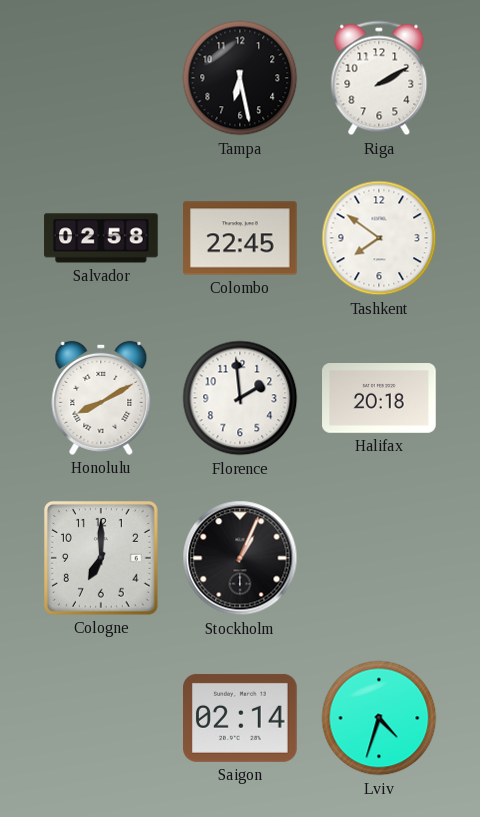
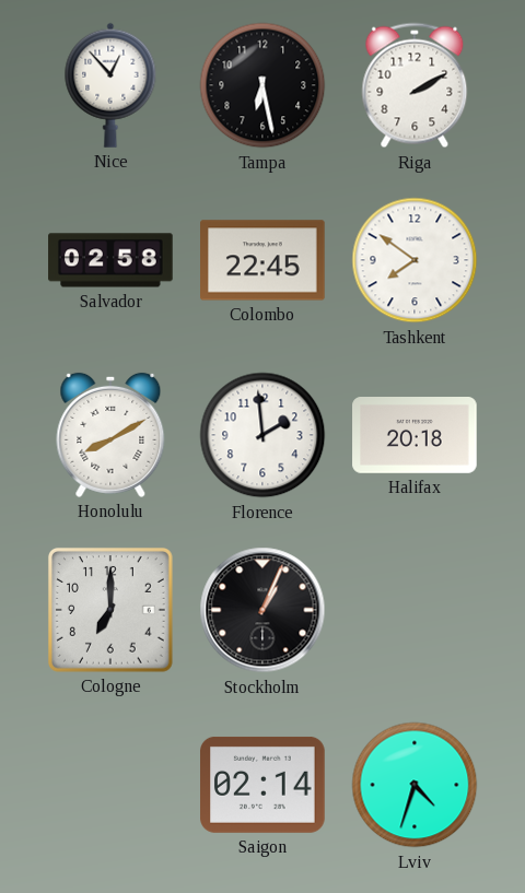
Nice: none -> 12:53 (110, 85)
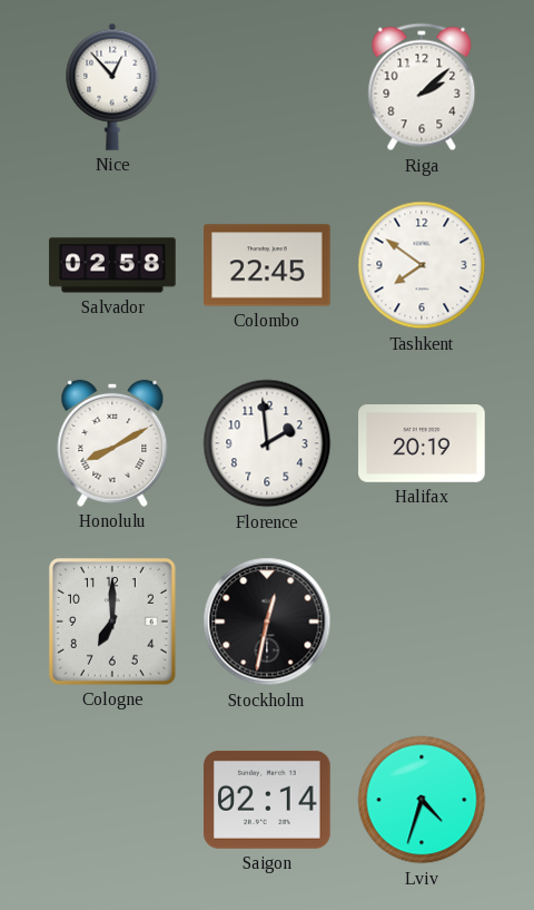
Tampa: 6:28 -> none (262, 85)
Riga: 2:10 -> 2:08 (422, 87)
Halifax: 20:18 -> 20:19 (422, 444)
Stockholm: 1:04 -> 12:32 (267, 622)
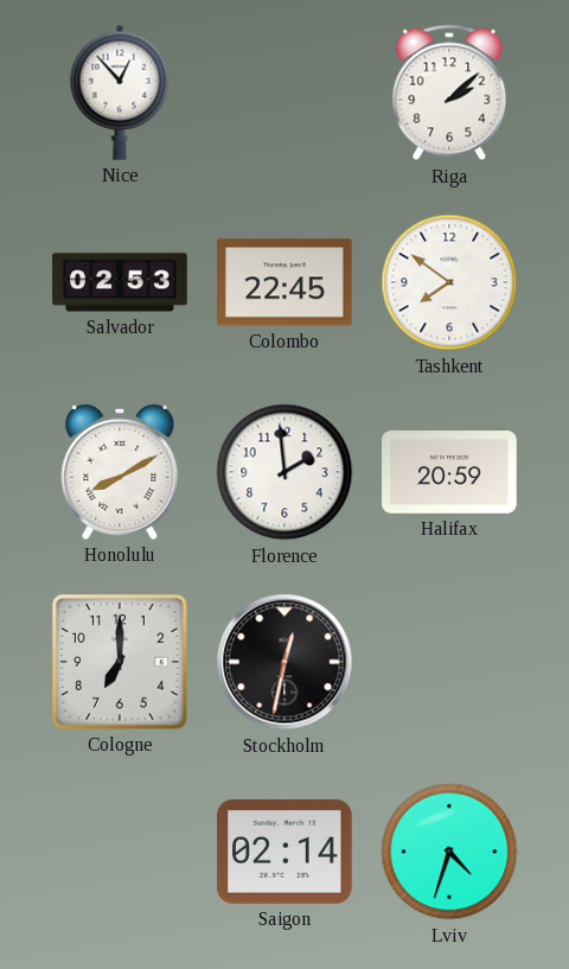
Salvador: 02:58 -> 02:53 (120, 282)
Halifax: 20:19 -> 20:59 (449, 473)
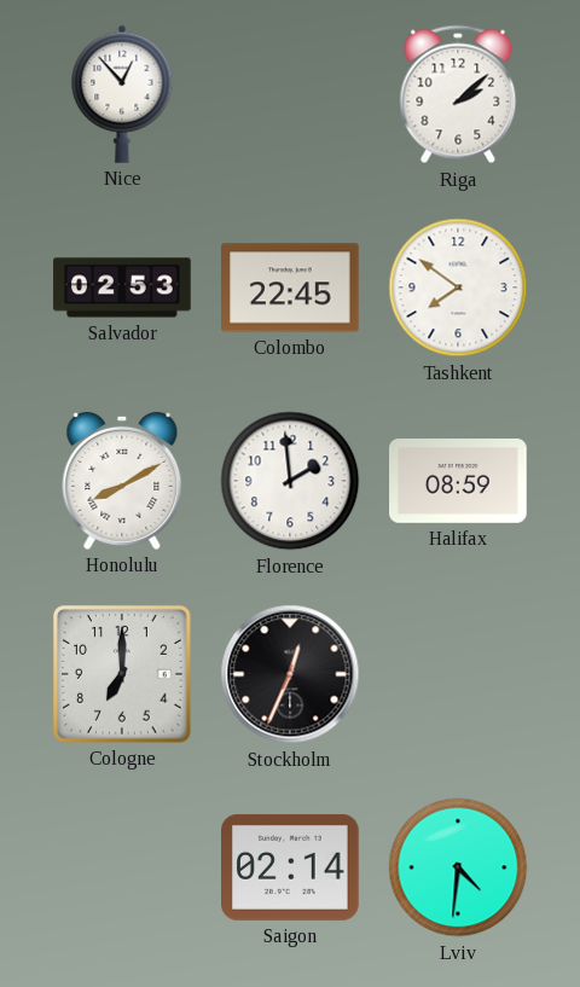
Halifax: 20:59 -> 08:59 (458, 482)
Stockholm: 12:32 -> 12:34 (290, 674)
Lviv: 4:33 -> 4:31 (458, 867)
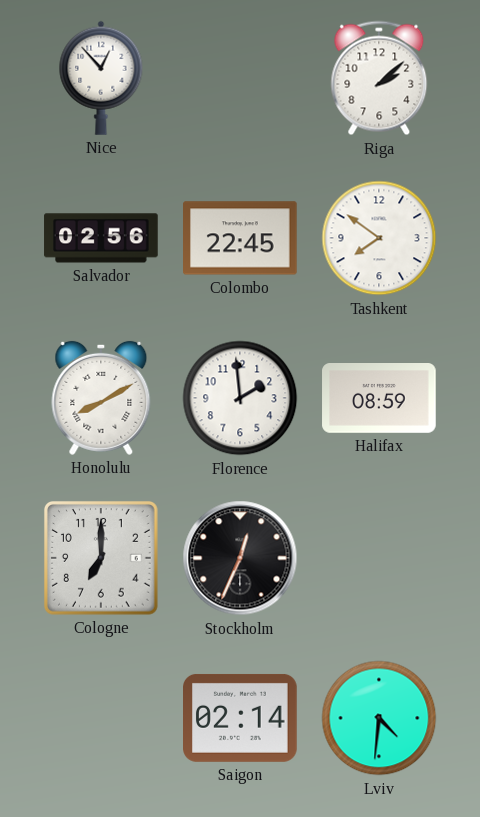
Salvador: 02:53 -> 02:56 (101, 238)
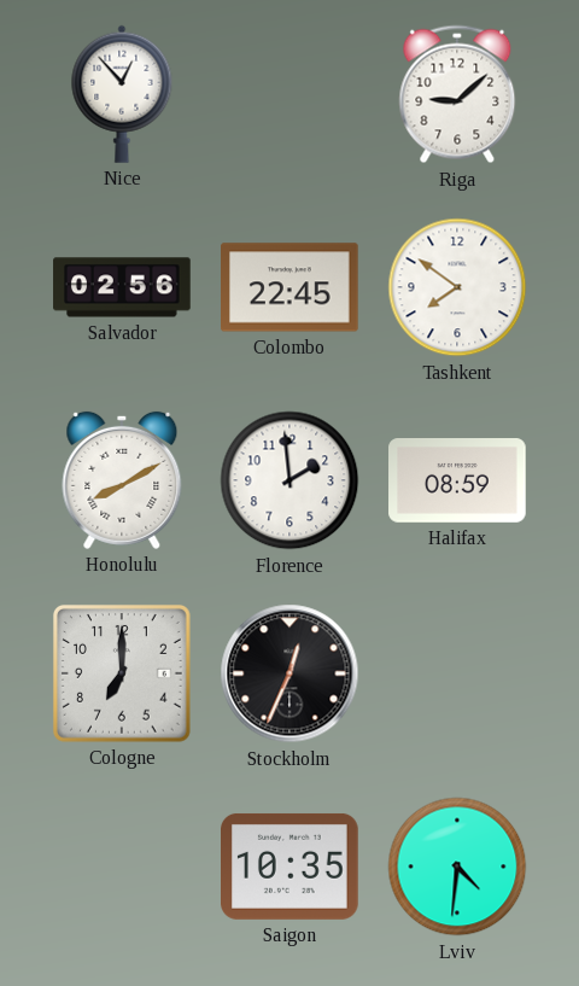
Riga: 2:08 -> 9:08 (457, 94)
Saigon: 02:14 -> 10:35 (289, 867)
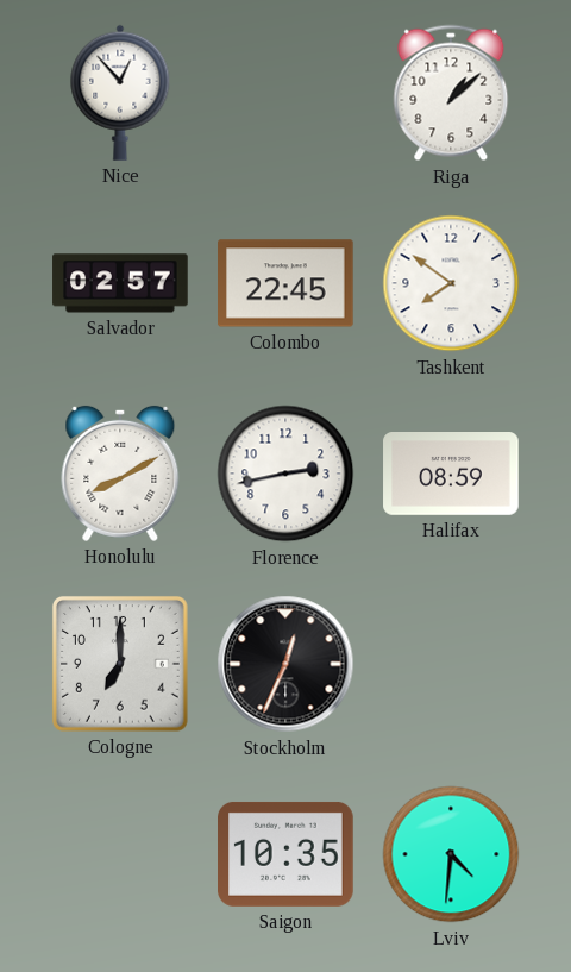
Riga: 9:08 -> 1:08 (451, 93)
Salvador: 02:56 -> 02:57 (120, 283)
Florence: 1:59 -> 2:43 (285, 474)
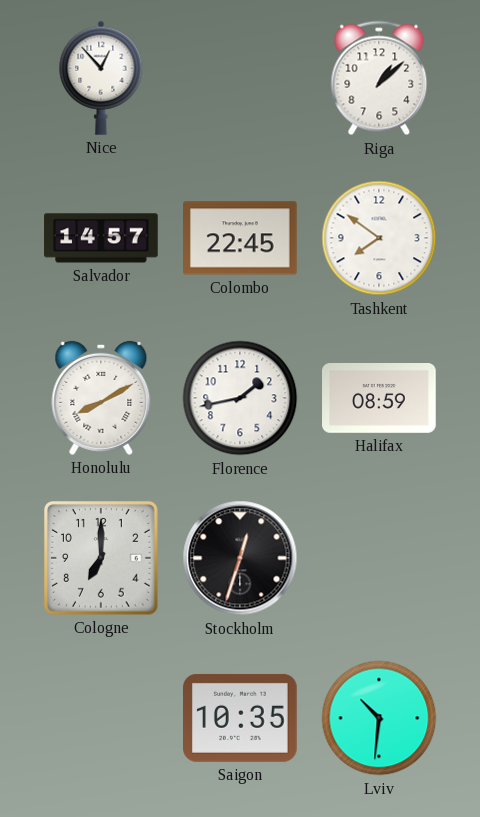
Salvador: 02:57 -> 14:57 (101, 238)
Florence: 2:43 -> 1:43 (240, 398)
Stockholm: 12:34 -> 12:33 (240, 558)
Lviv: 4:31 -> 10:31 (379, 718)
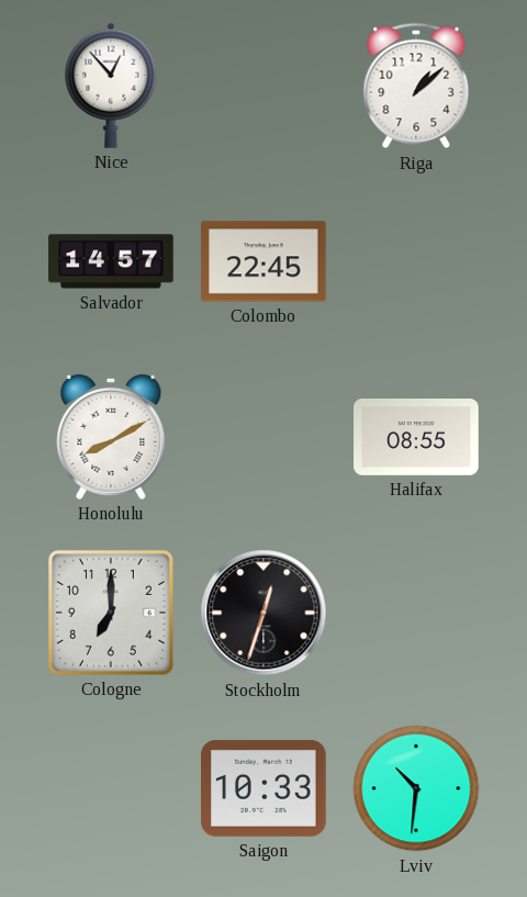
Tashkent: 7:51 -> none (379, 238)
Florence: 1:43 -> none (240, 398)
Halifax: 08:59 -> 08:55 (416, 438)
Saigon: 10:35 -> 10:33 (263, 788)
